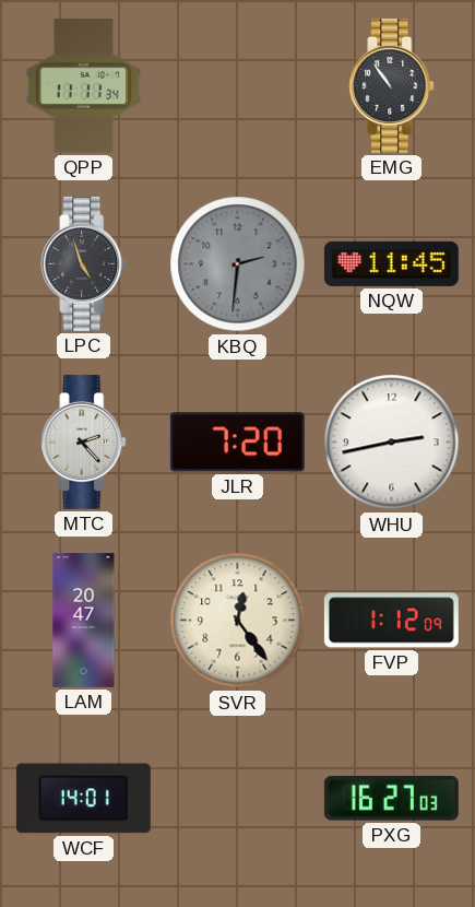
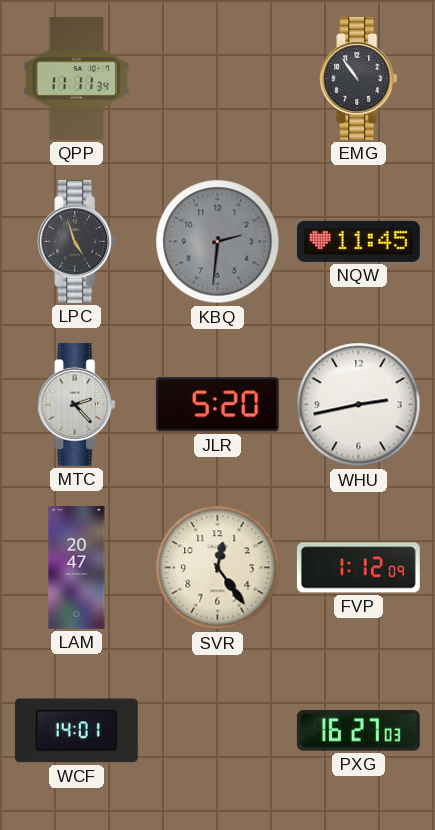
JLR: 7:20 -> 5:20 (217, 405)
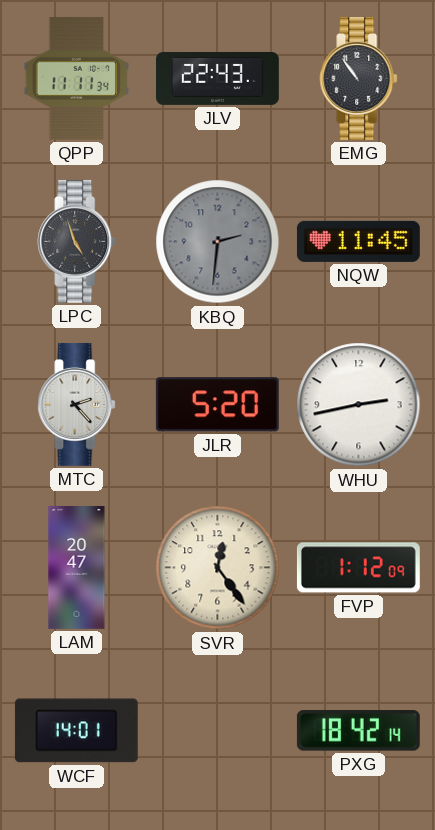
JLV: none -> 22:43 (218, 78)
PXG: 16:27 -> 18:42 (358, 731)
